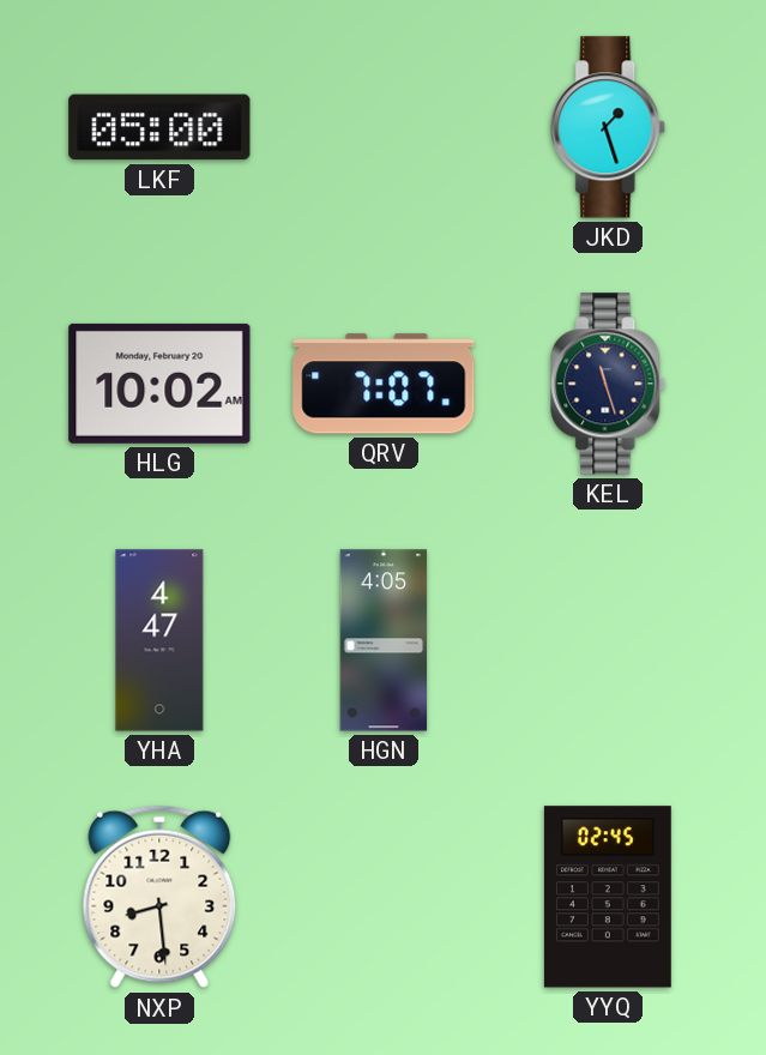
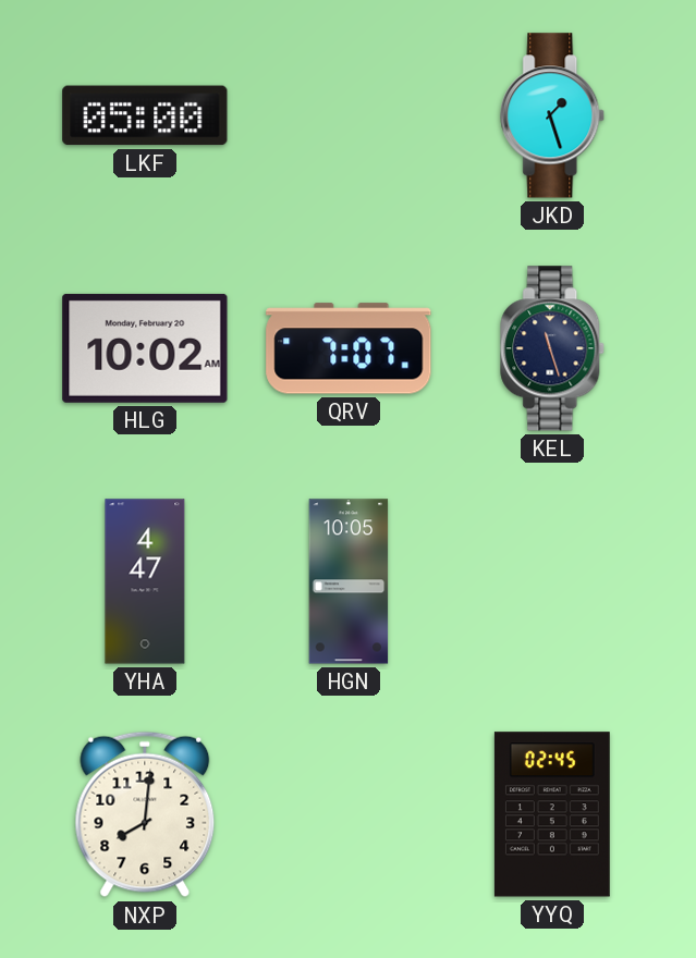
HGN: 4:05 -> 10:05 (349, 581)
NXP: 8:29 -> 8:01 (145, 814)
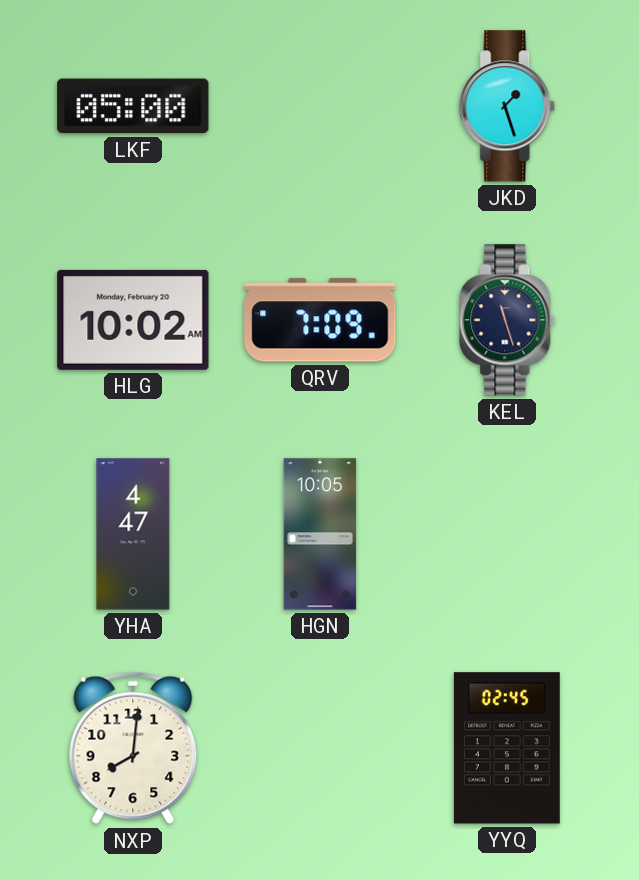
QRV: 7:07 -> 7:09 (320, 320)
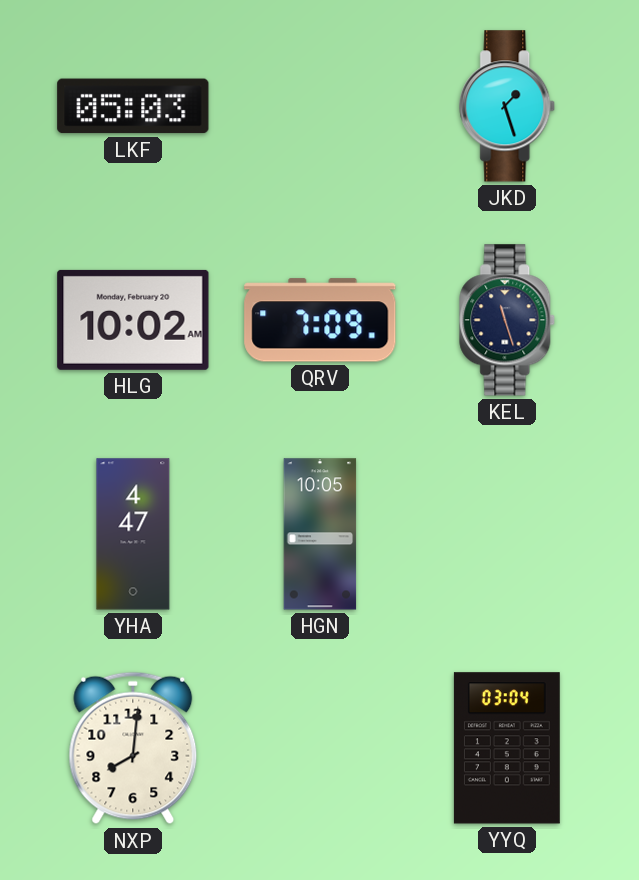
LKF: 05:00 -> 05:03 (133, 106)
YYQ: 02:45 -> 03:04 (507, 748)
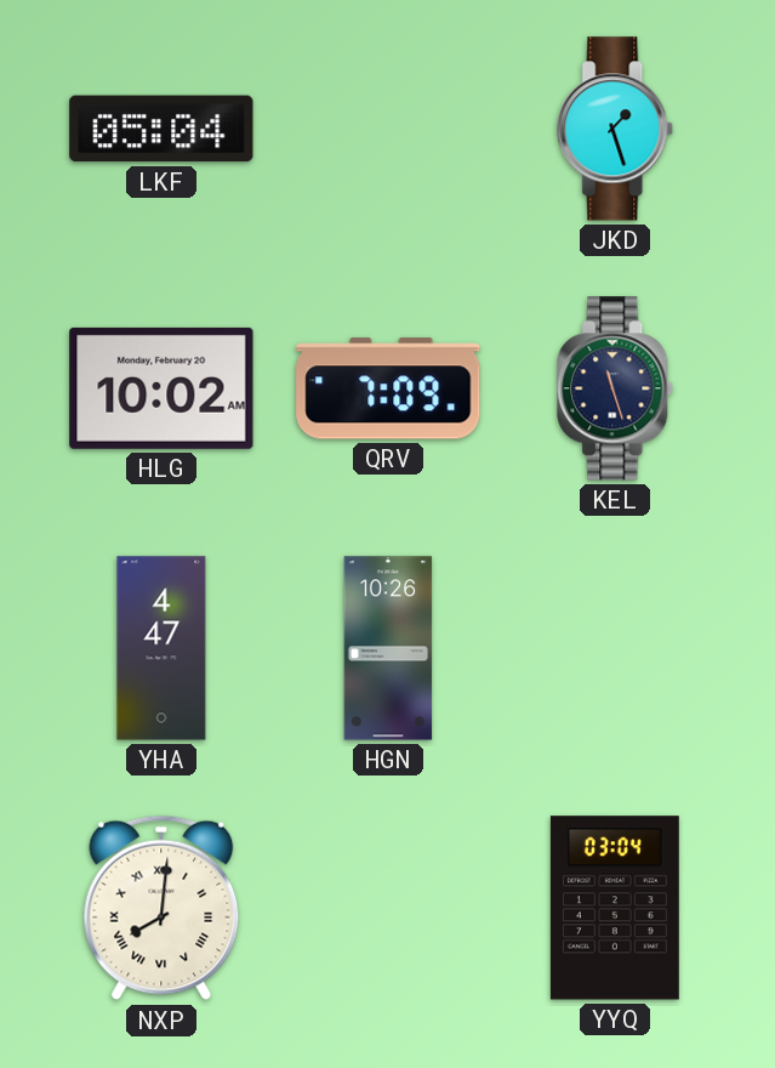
LKF: 05:03 -> 05:04 (161, 129)
HGN: 10:05 -> 10:26 (388, 648)
NXP numerals: Arabic -> Roman (161, 908)
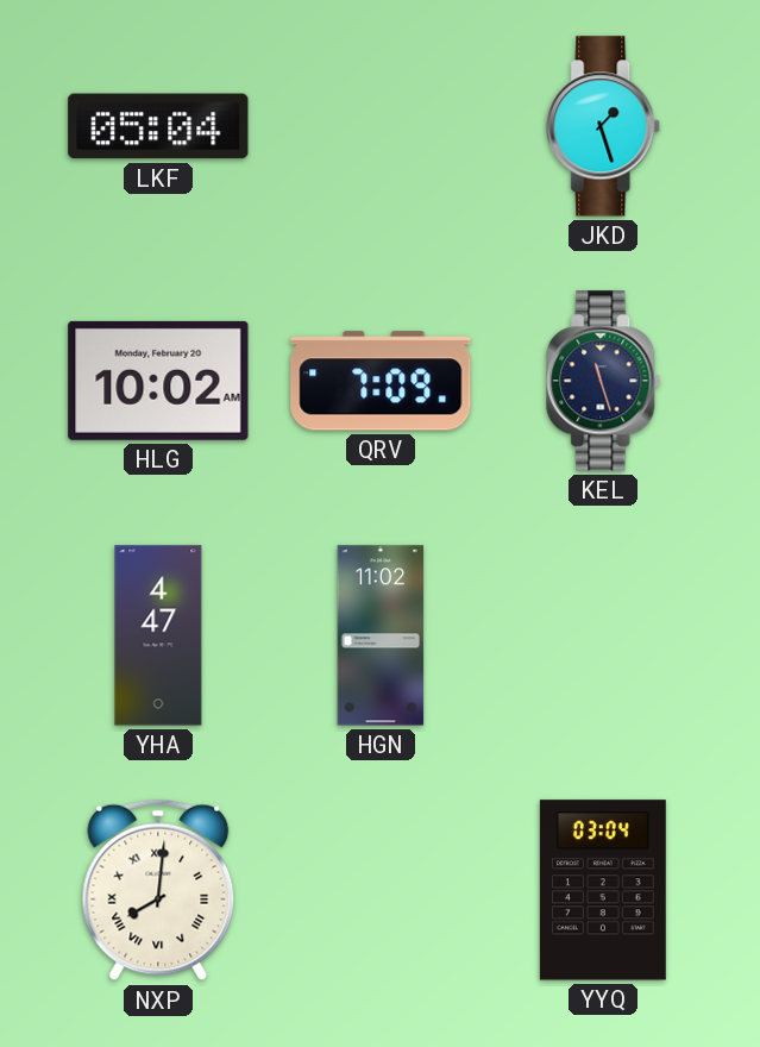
HGN: 10:26 -> 11:02 (381, 635)
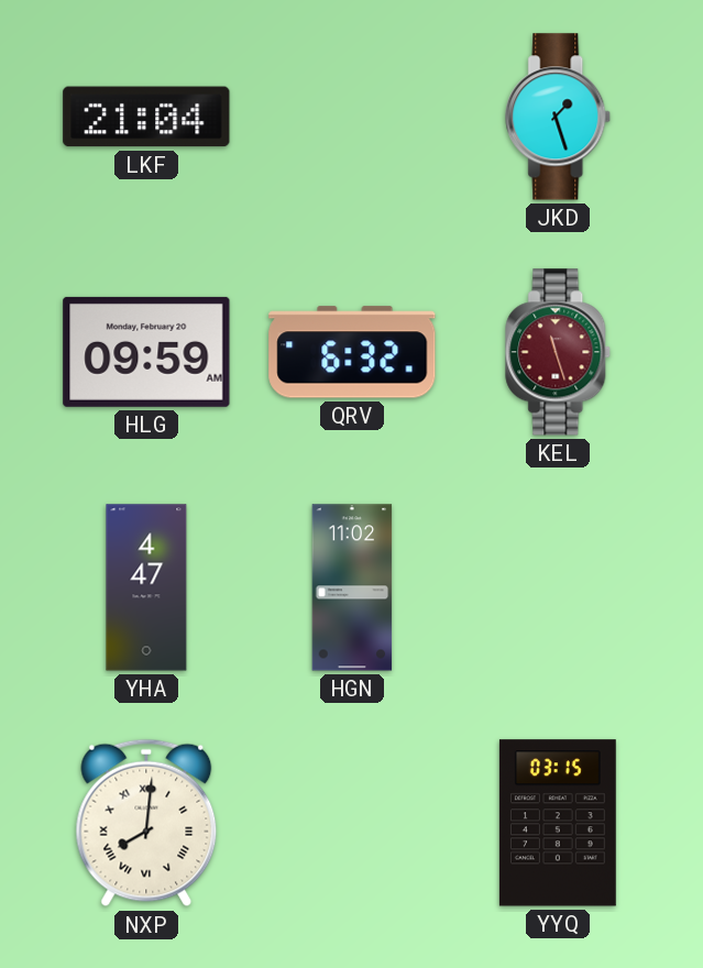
LKF: 05:04 -> 21:04 (146, 117)
HLG: 10:02 -> 09:59 (146, 352)
QRV: 7:09 -> 6:32 (352, 352)
KEL dial: navy -> burgundy (559, 352)
YYQ: 03:04 -> 03:15 (558, 823)
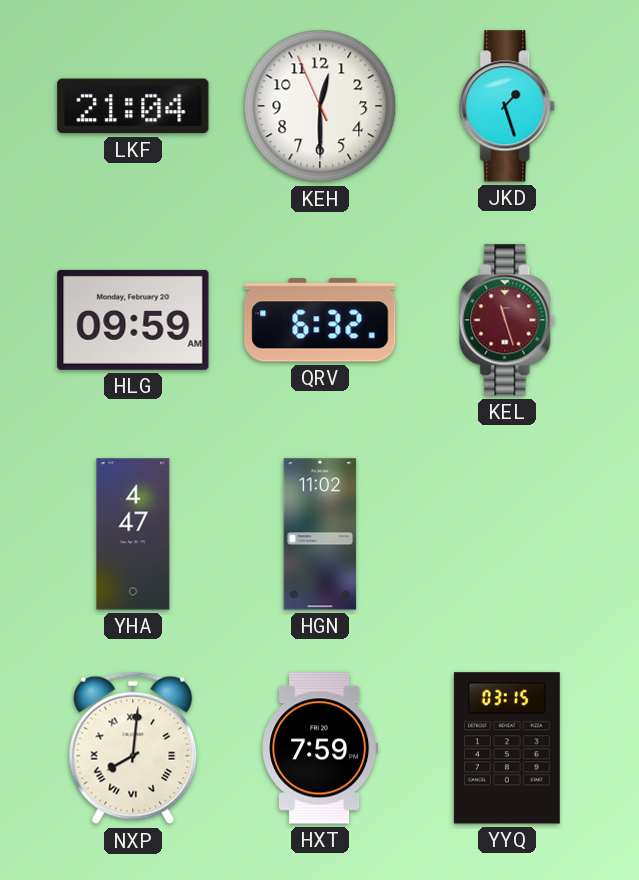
KEH: none -> 12:29 (320, 106)
HXT: none -> 7:59 (320, 748)
